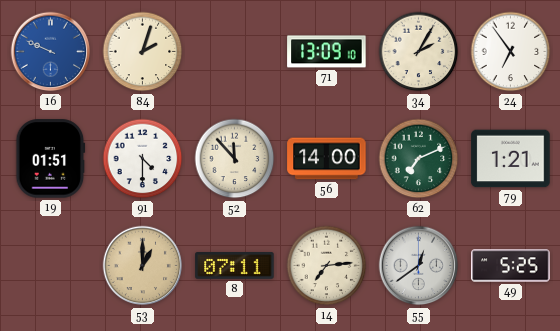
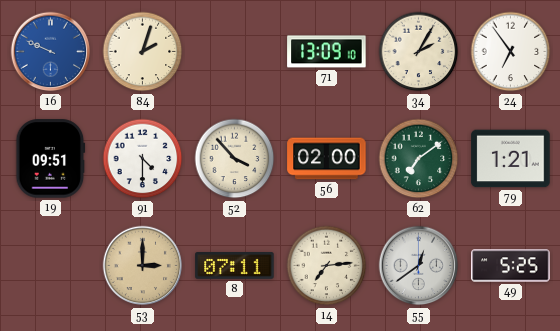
19: 01:51 -> 09:51 (51, 159)
52: 11:53 -> 3:53 (235, 159)
56: 14:00 -> 02:00 (327, 159)
62: 7:11 -> 7:09 (419, 159)
53: 1:00 -> 3:00 (143, 266)
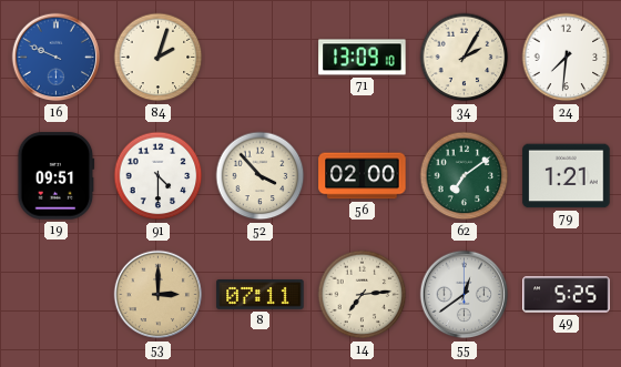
24: 6:54 -> 7:31 (567, 58)
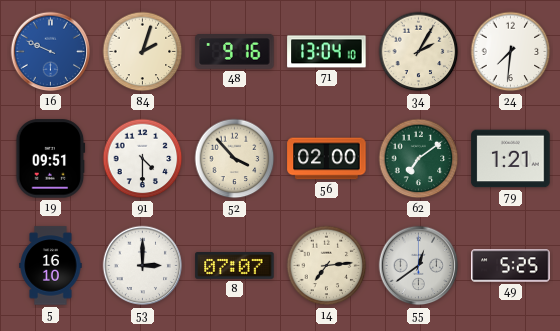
48: none -> 9:16 (235, 52)
71: 13:09 -> 13:04 (327, 52)
5: none -> 16:10 (51, 266)
53 dial: champagne -> white (143, 266)
8: 07:11 -> 07:07 (235, 266)
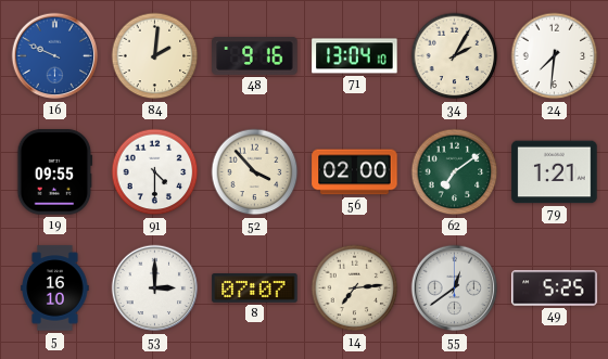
84: 2:03 -> 2:01 (155, 56)
19: 09:51 -> 09:55 (55, 172)
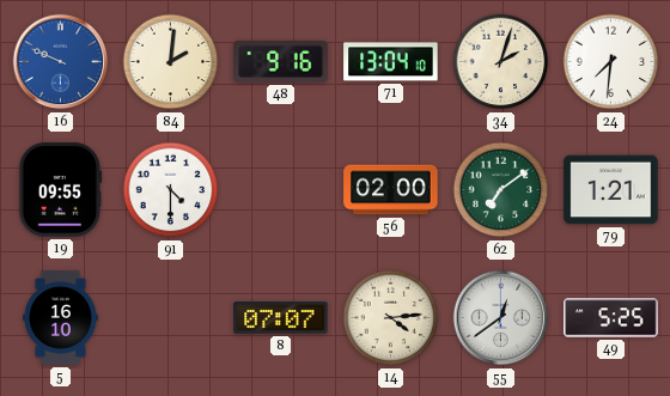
34: 2:05 -> 2:03 (501, 62)
52: 3:53 -> none (255, 172)
53: 3:00 -> none (155, 289)
14: 7:14 -> 4:14 (391, 318)
